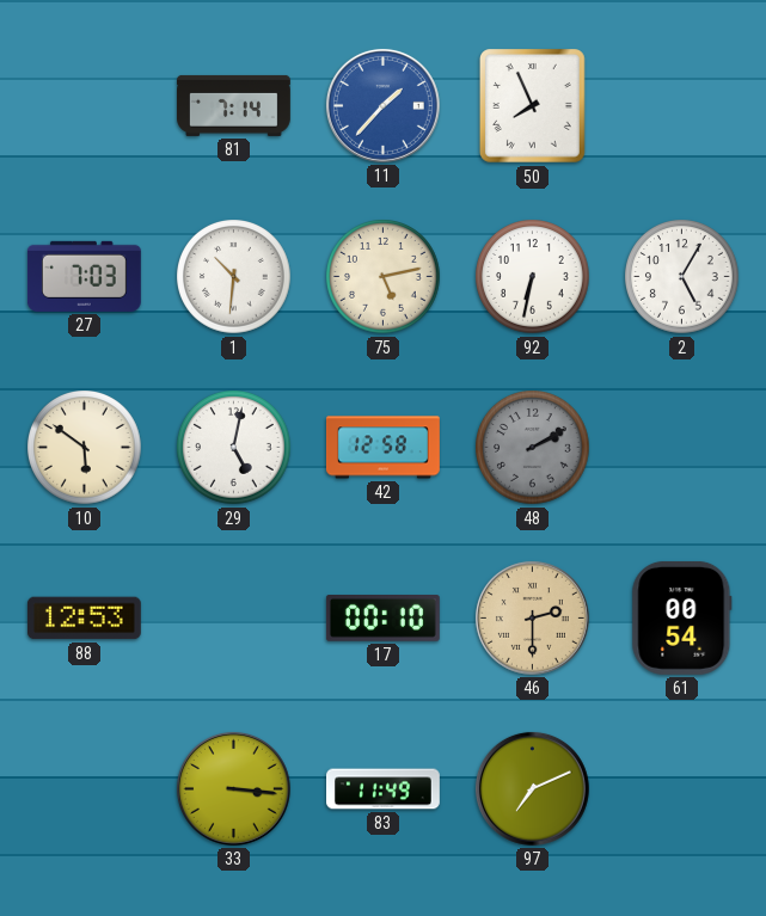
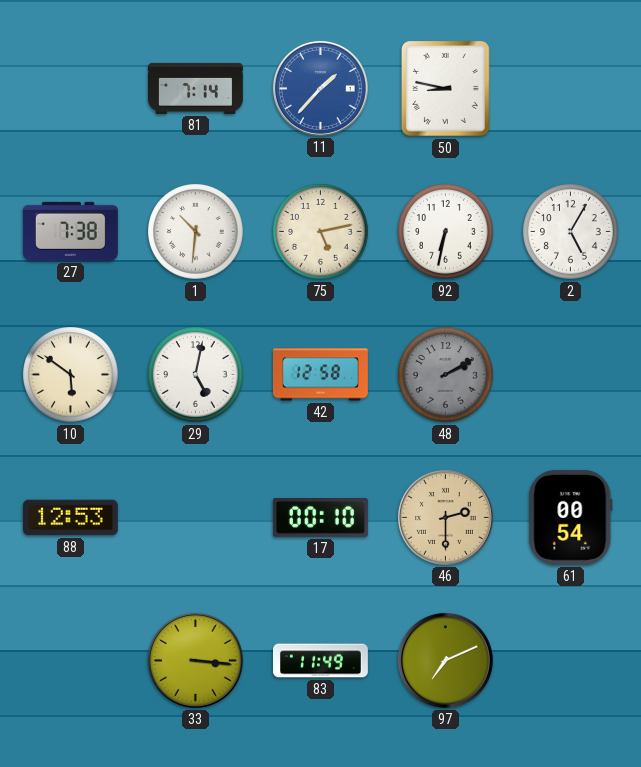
50: 7:56 -> 8:47 (446, 89)
27: 7:03 -> 7:38 (70, 231)
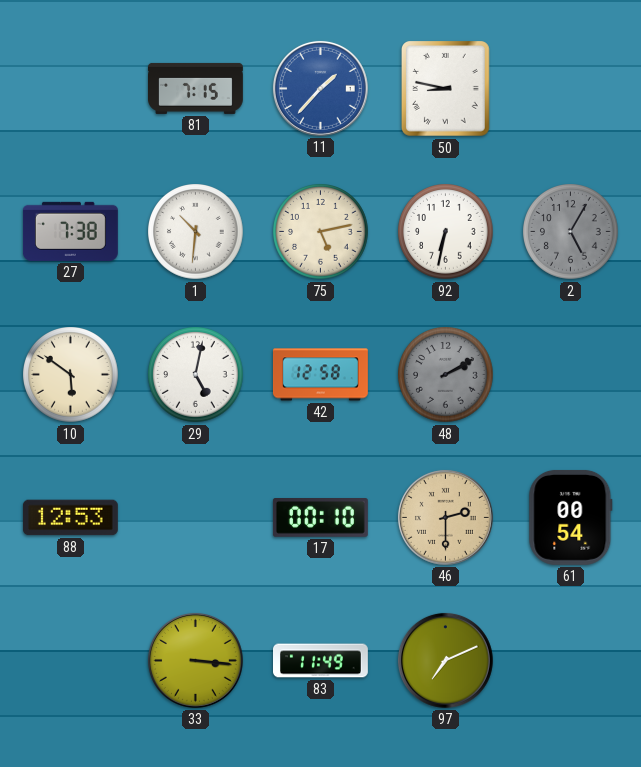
81: 7:14 -> 7:15 (196, 88)
2 dial: white -> grey (571, 232)
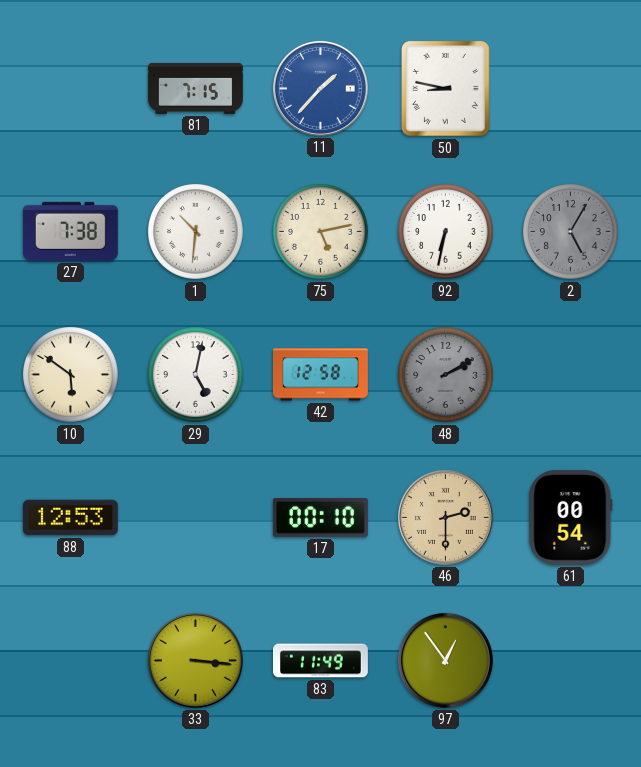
97: 7:11 -> 12:54 (445, 660)
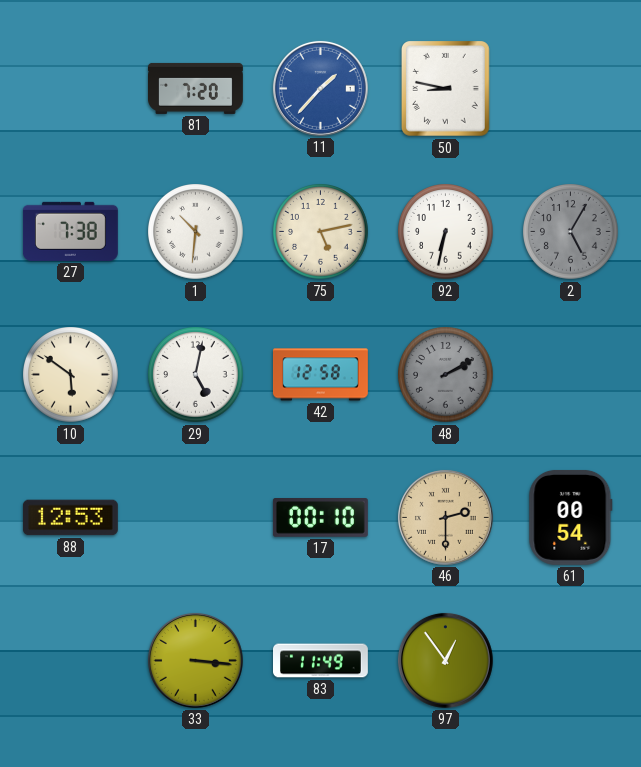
81: 7:15 -> 7:20 (196, 88)
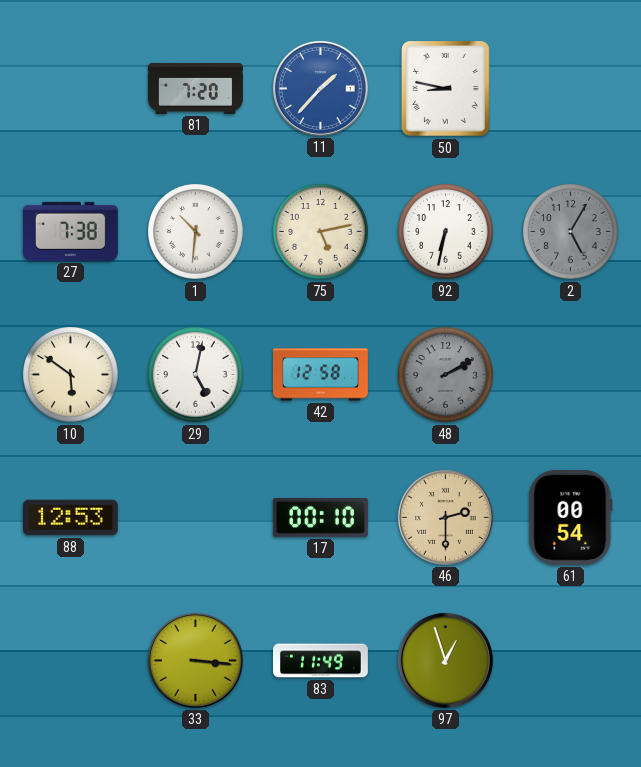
97: 12:54 -> 12:57 (445, 660)
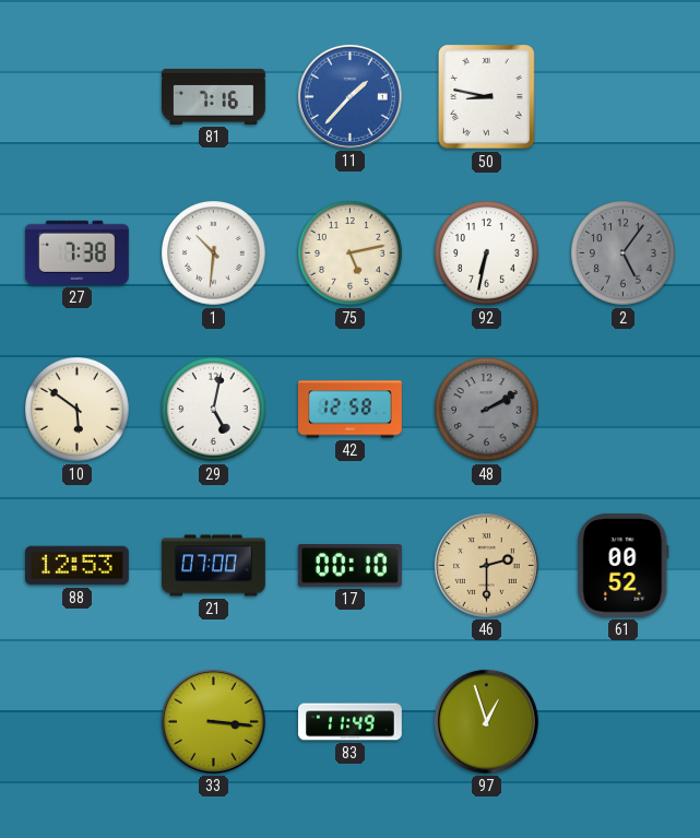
81: 7:20 -> 7:16 (214, 96)
2: 5:05 -> 5:06 (624, 253)
21: none -> 07:00 (214, 566)
61: 00:54 -> 00:52 (624, 565)
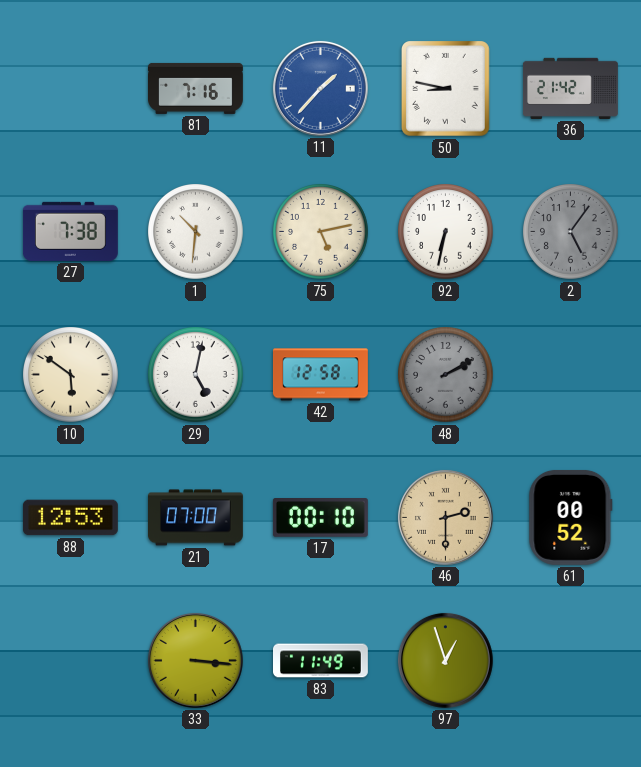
36: none -> 21:42 (571, 88)
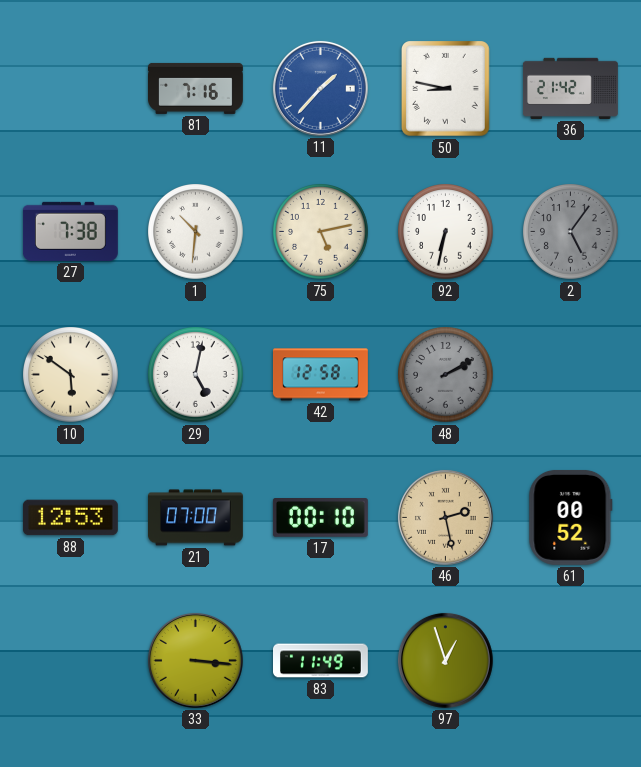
46: 2:30 -> 2:28 (445, 517)
